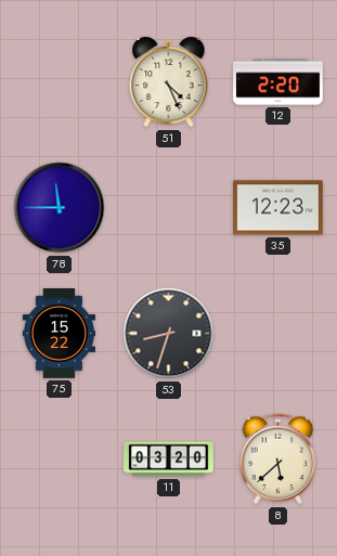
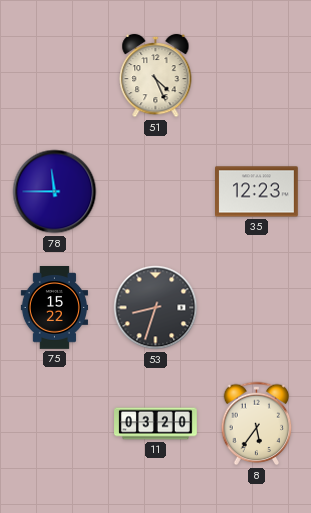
12: 2:20 -> none (278, 82)
8: 5:38 -> 5:36 (257, 424)
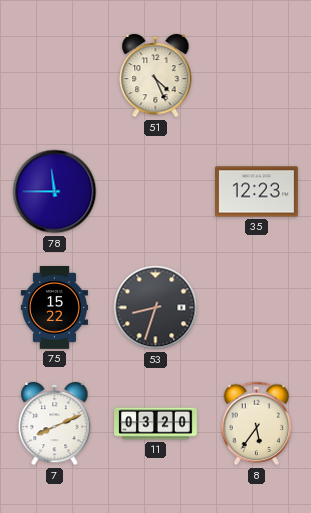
7: none -> 8:11 (55, 424)
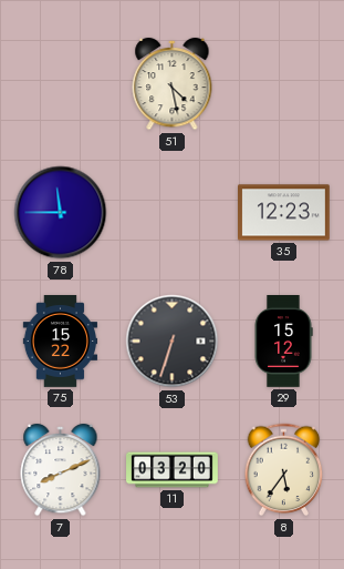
51: 4:26 -> 4:28 (173, 84)
53: 8:33 -> 6:33 (173, 342)
29: none -> 15:12 (283, 342)
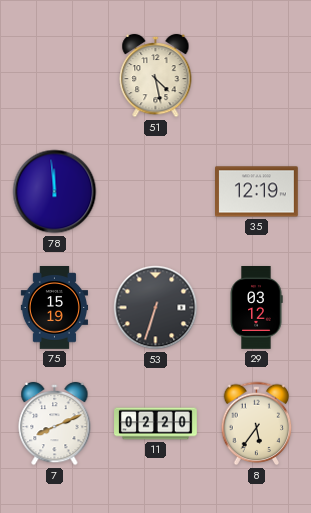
78: 11:45 -> 11:59 (55, 192)
35: 12:23 -> 12:19 (257, 192)
75: 15:22 -> 15:19 (54, 308)
29: 15:12 -> 03:12 (256, 308)
11: 03:20 -> 02:20 (156, 424)
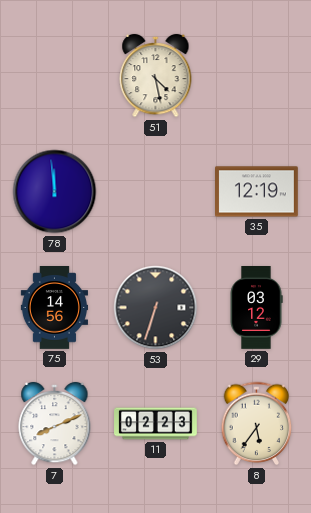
75: 15:19 -> 14:56 (54, 308)
11: 02:20 -> 02:23 (156, 424)
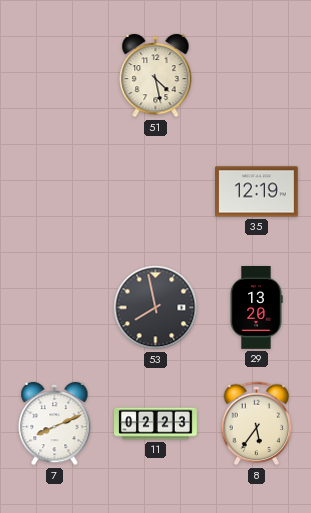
78: 11:59 -> none (55, 192)
75: 14:56 -> none (54, 308)
53: 6:33 -> 7:58 (156, 308)
29: 03:12 -> 13:20 (256, 308)
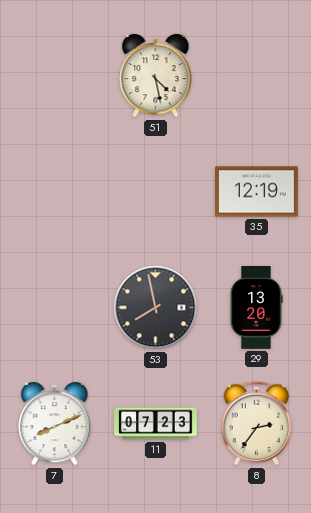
11: 02:23 -> 07:23 (156, 424)
8: 5:36 -> 2:36 (257, 424)
